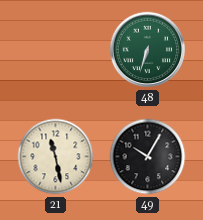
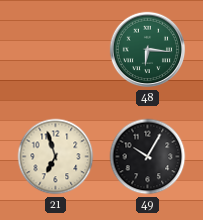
48: 6:33 -> 6:16 (148, 50)
21: 11:28 -> 6:57 (56, 157)
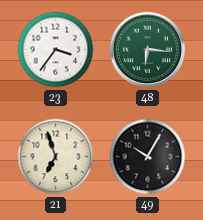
23: none -> 3:36 (56, 50)
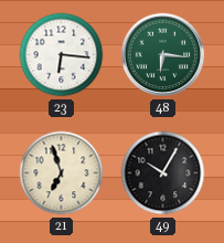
23: 3:36 -> 6:16 (62, 55)
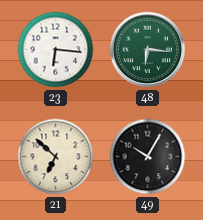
21: 6:57 -> 6:52 (56, 157)
